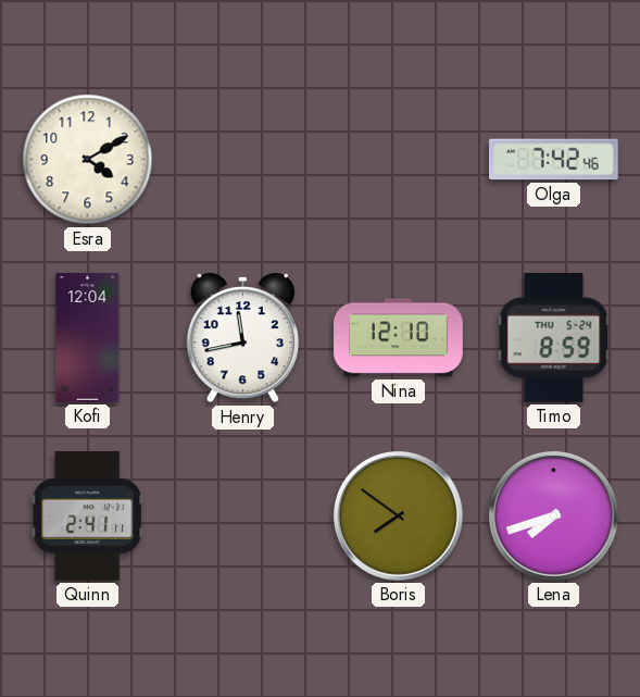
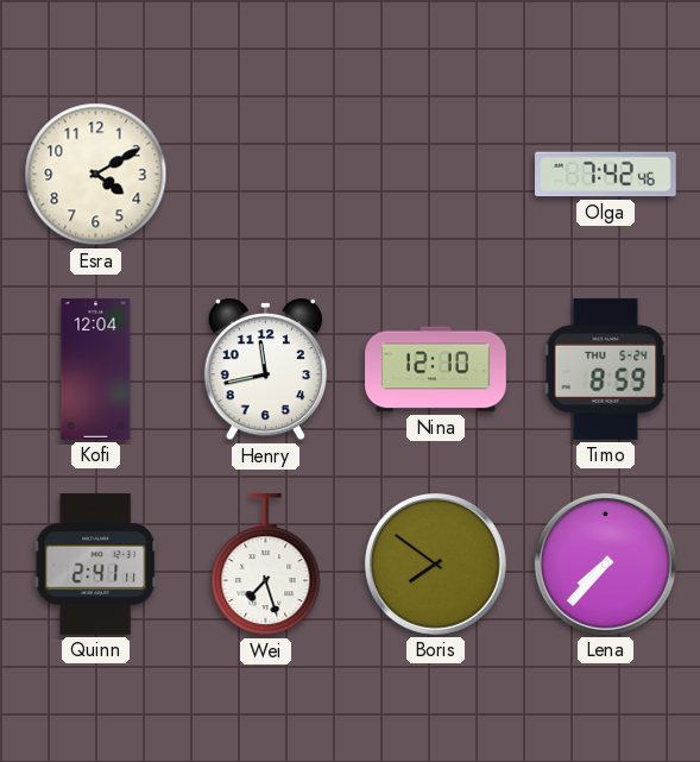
Wei: none -> 7:27 (266, 566)
Lena: 7:42 -> 7:37 (605, 563)
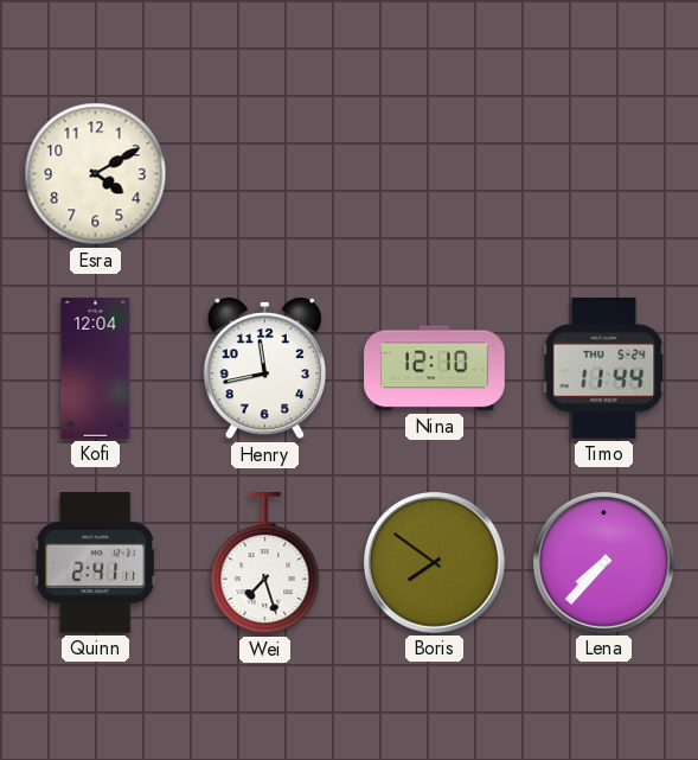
Olga: 7:42 -> none (606, 175)
Timo: 8:59 -> 11:44 (604, 369)
